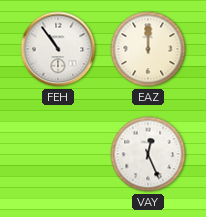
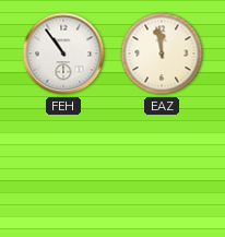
EAZ: 12:00 -> 11:58 (162, 54)
VAY: 12:26 -> none (148, 154)
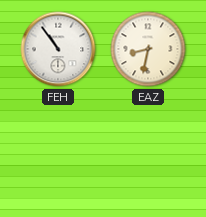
EAZ: 11:58 -> 8:32 (148, 49)
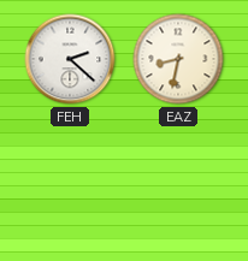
FEH: 10:54 -> 2:22 (70, 59)
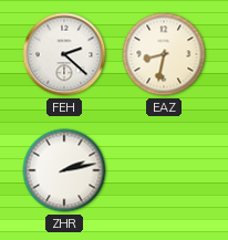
ZHR: none -> 2:13 (64, 170)
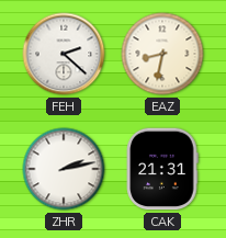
CAK: none -> 21:31 (162, 169)
